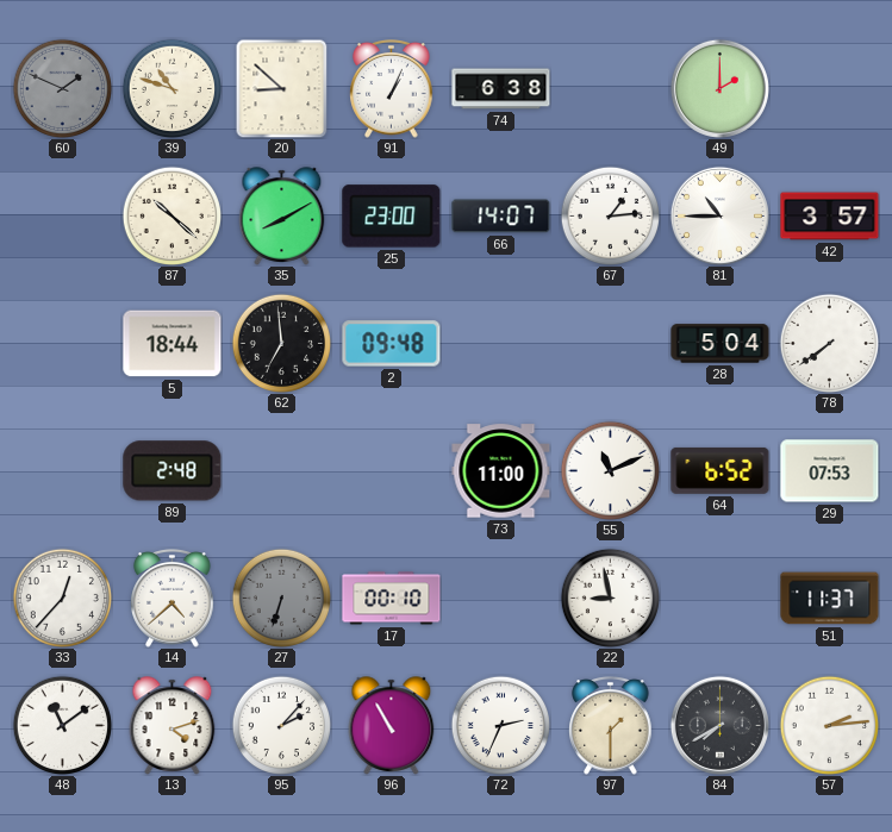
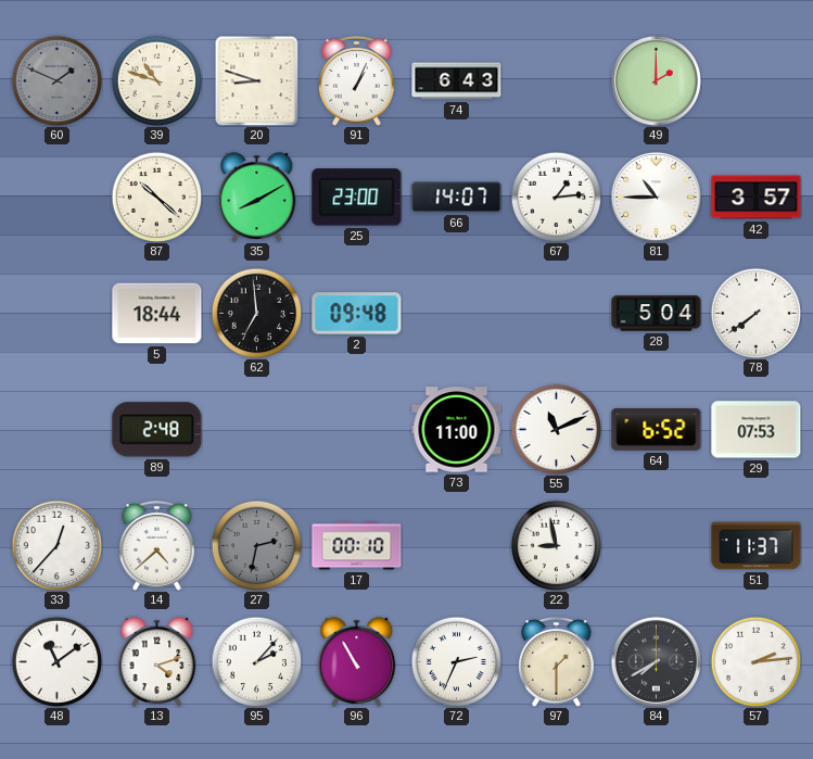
20: 8:52 -> 8:48 (257, 80)
74: 6:38 -> 6:43 (457, 81)
27: 6:33 -> 2:32 (256, 545)
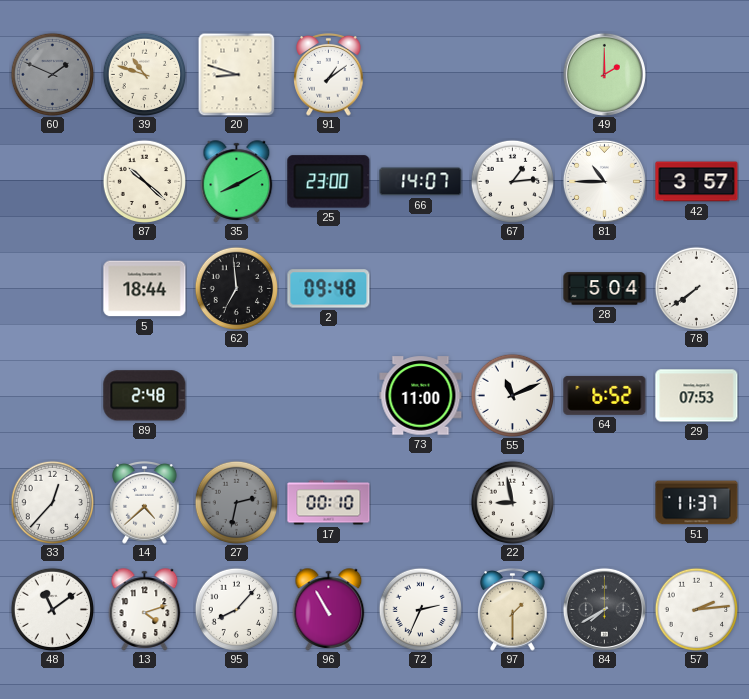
91: 1:04 -> 1:09 (329, 75)
74: 6:43 -> none (457, 81)
95: 2:07 -> 8:07 (236, 609)
